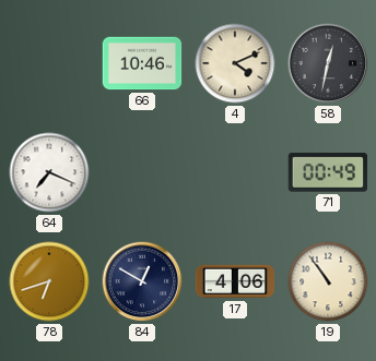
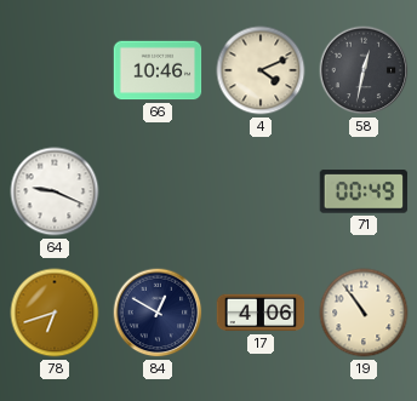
64: 7:19 -> 9:19 (55, 191)
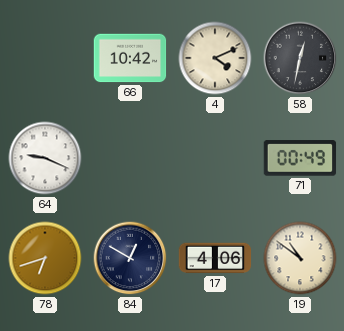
66: 10:46 -> 10:42 (130, 58)
19: 10:54 -> 10:51 (300, 258)
